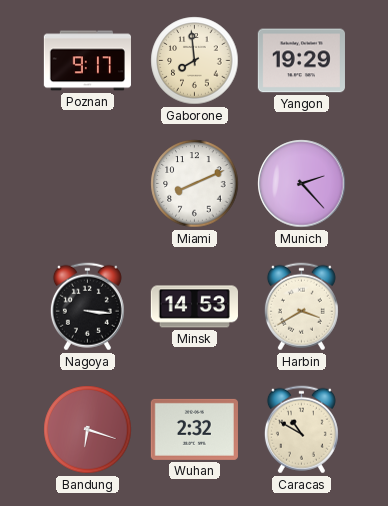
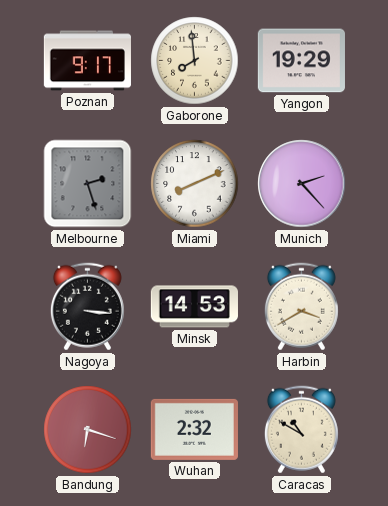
Melbourne: none -> 2:27 (88, 184)
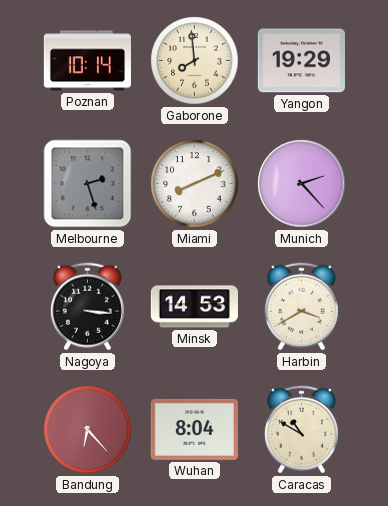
Poznan: 9:17 -> 10:14 (87, 61)
Bandung: 6:18 -> 6:23 (88, 430)
Wuhan: 2:32 -> 8:04 (194, 429)
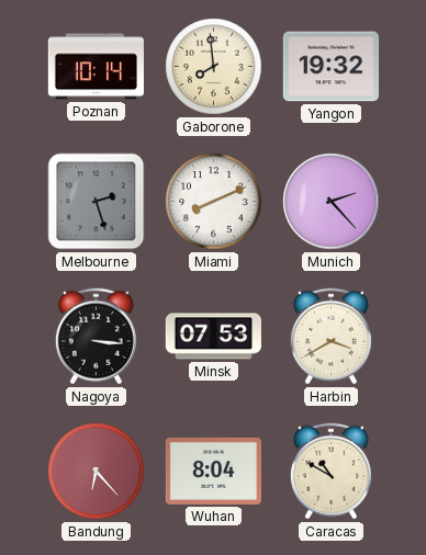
Yangon: 19:29 -> 19:32 (330, 67)
Minsk: 14:53 -> 07:53 (213, 337)
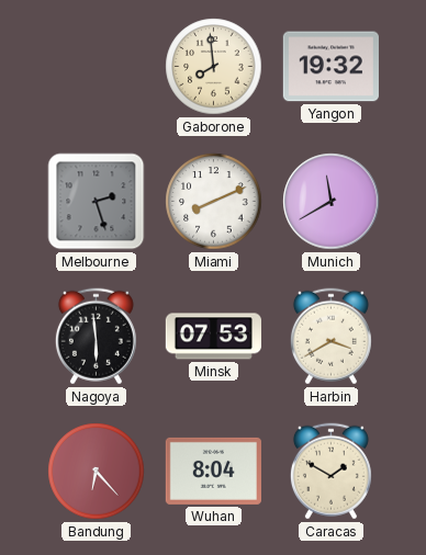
Poznan: 10:14 -> none (96, 67)
Munich: 2:23 -> 11:40 (332, 202)
Nagoya: 3:16 -> 5:59 (96, 337)
Caracas: 10:50 -> 1:50 (330, 472)
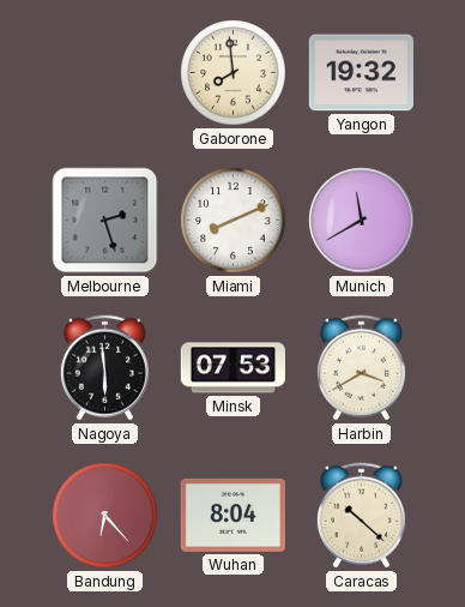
Caracas: 1:50 -> 10:22 (361, 516)
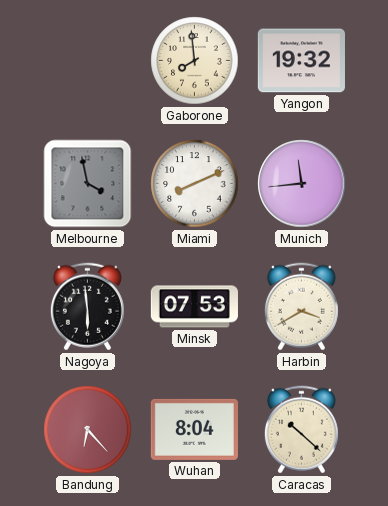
Melbourne: 2:27 -> 3:58 (88, 184)
Munich: 11:40 -> 11:44 (302, 184)
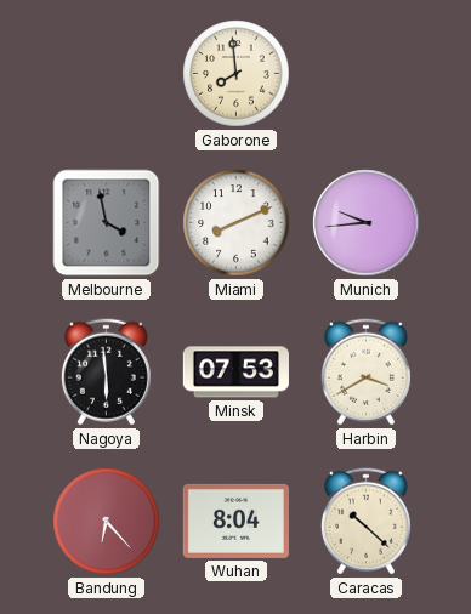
Yangon: 19:32 -> none (301, 61)
Munich: 11:44 -> 9:44 (367, 223)
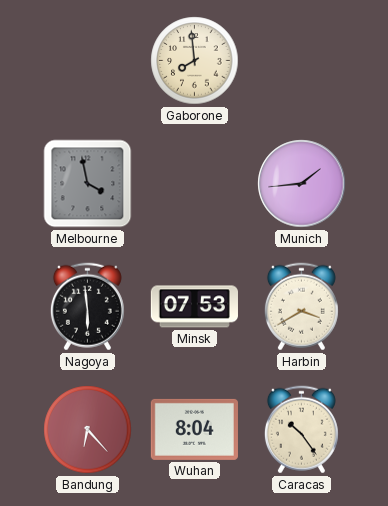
Miami: 8:11 -> none (237, 223)
Munich: 9:44 -> 1:44 (302, 184)
Caracas: 10:22 -> 10:24 (301, 430)
